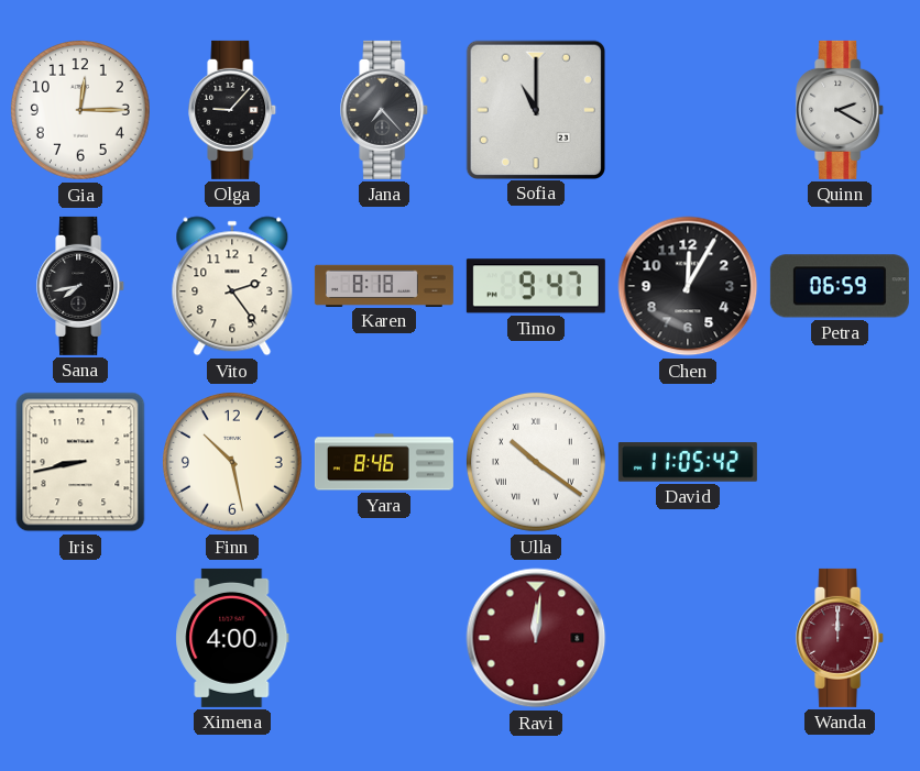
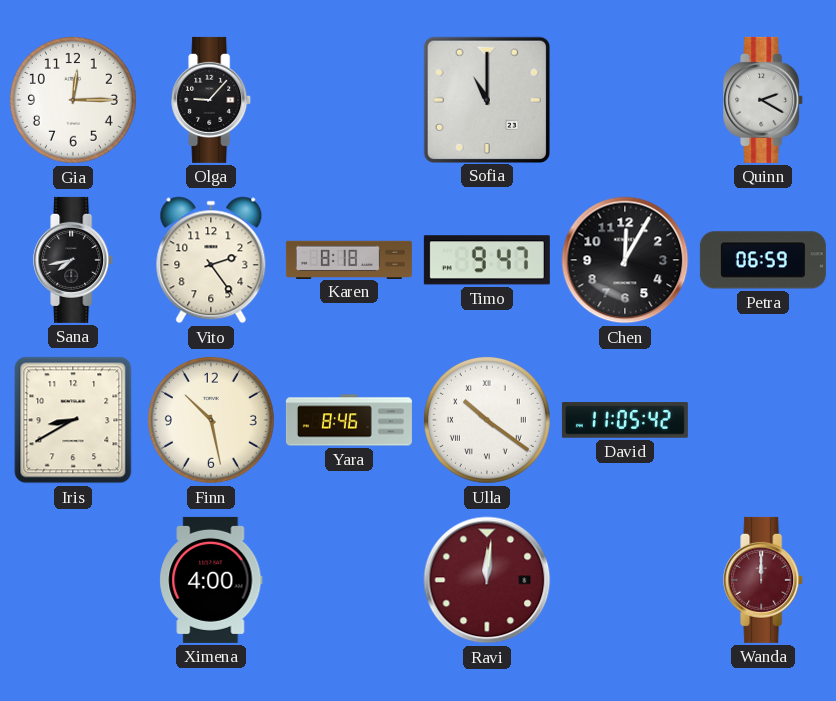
Jana: 7:23 -> none (385, 110)
Iris: 8:43 -> 8:40 (73, 420)
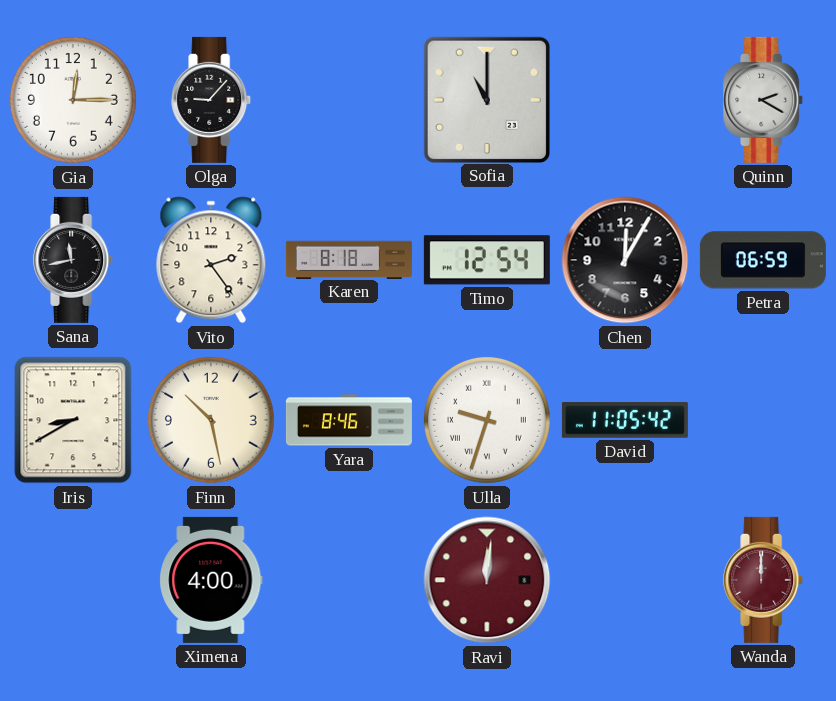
Sana: 7:43 -> 11:43 (74, 260)
Timo: 9:47 -> 12:54 (487, 260)
Ulla: 10:21 -> 9:33 (487, 420)
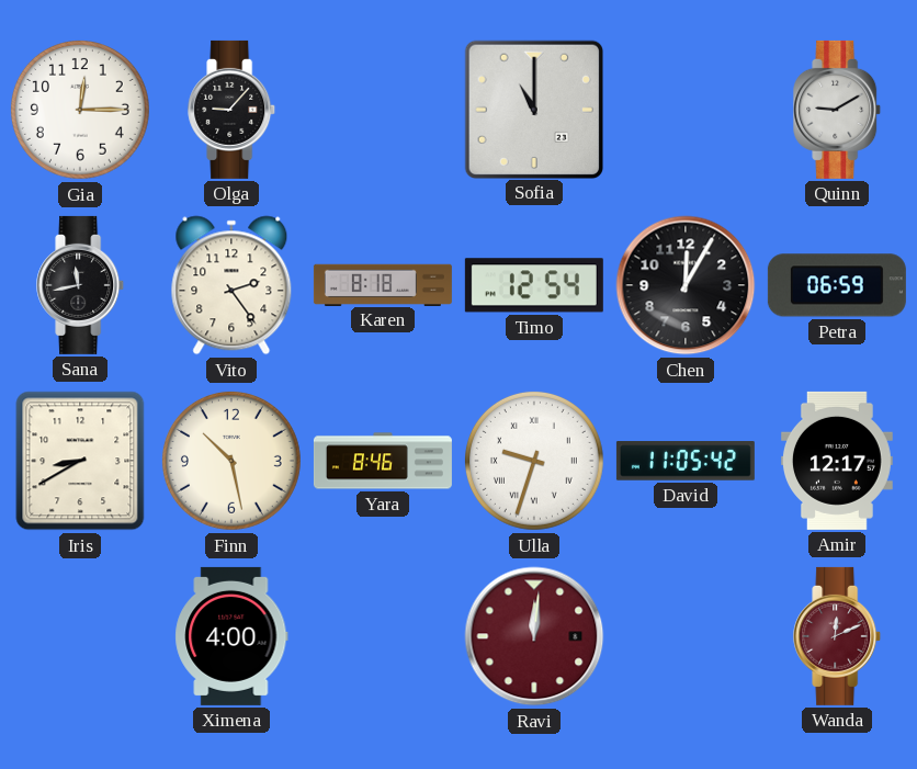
Quinn: 2:20 -> 9:10 (838, 110)
Amir: none -> 12:17 (838, 461)
Wanda: 12:00 -> 12:11 (838, 636)
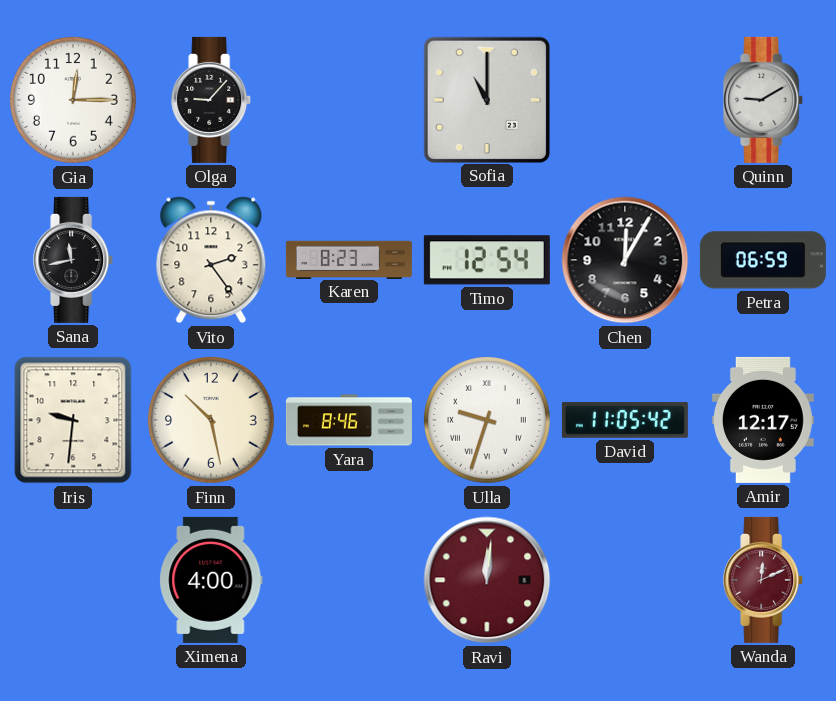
Karen: 8:18 -> 8:23 (349, 259)
Iris: 8:40 -> 9:31 (73, 420)
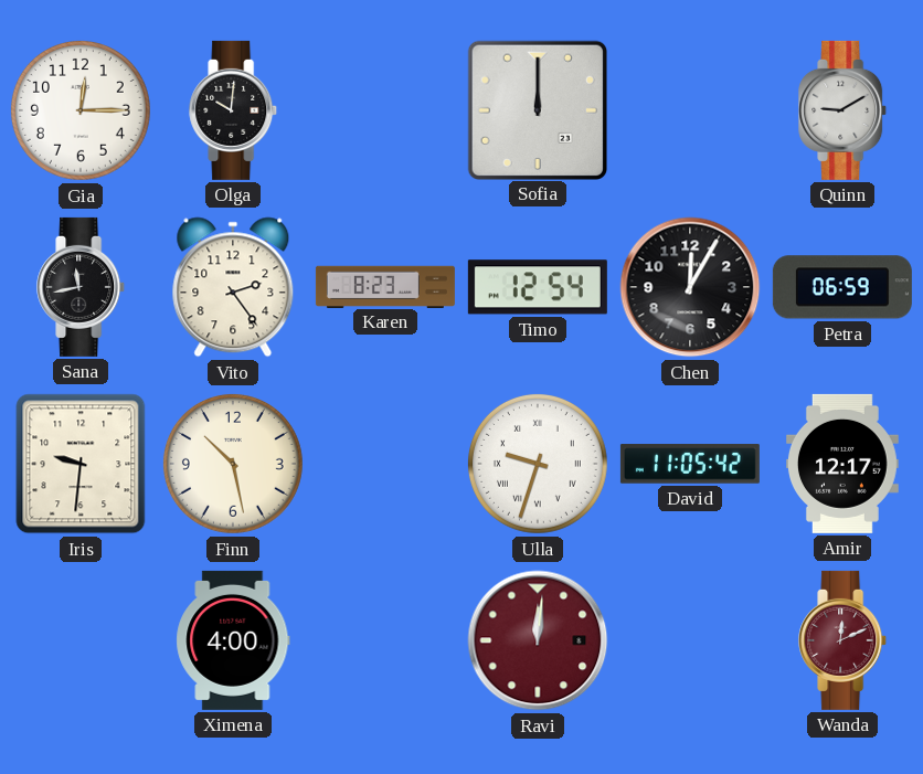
Olga: 9:07 -> 10:01 (234, 110)
Sofia: 11:00 -> 12:00 (537, 109)
Yara: 8:46 -> none (349, 420)
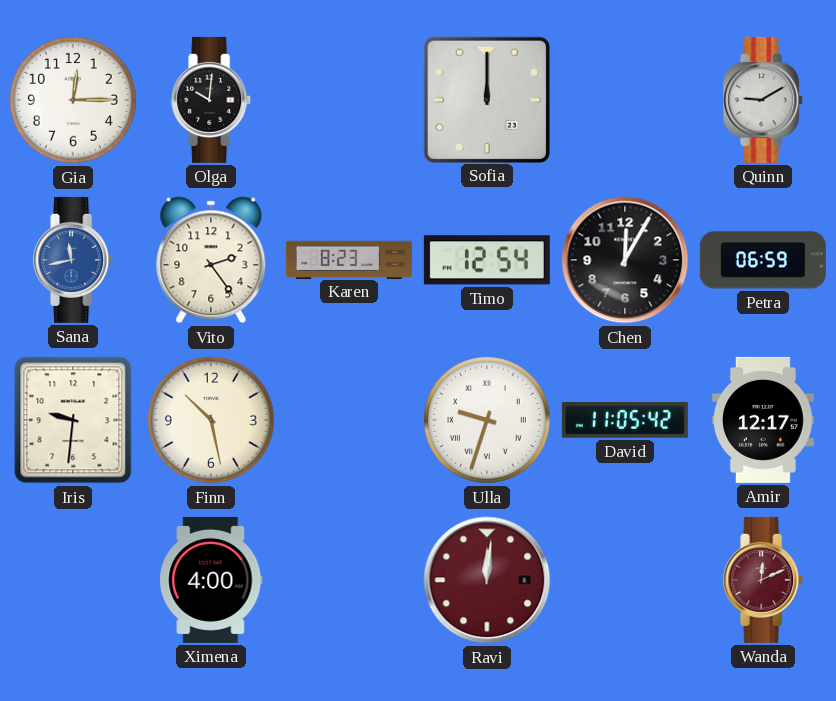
Sana dial: black -> blue (74, 260)
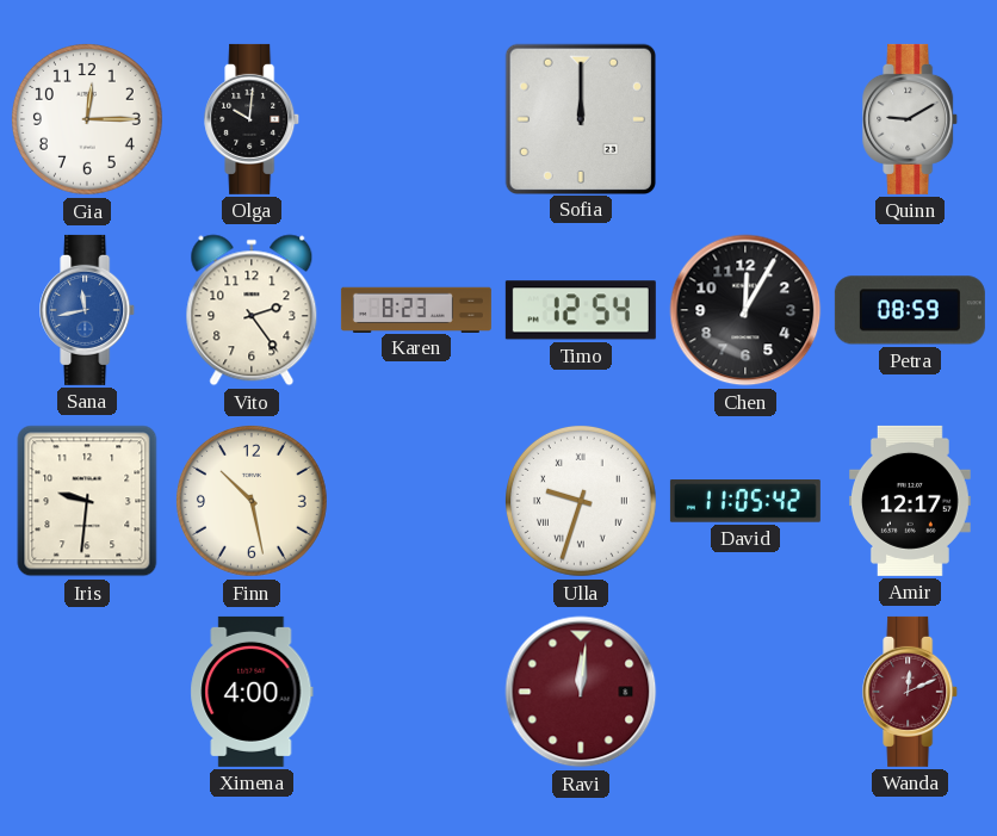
Petra: 06:59 -> 08:59 (910, 310)
